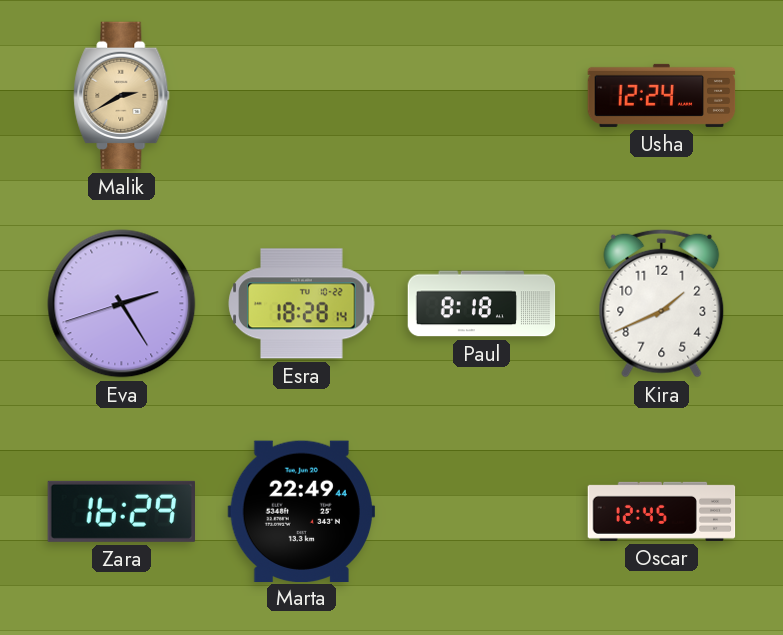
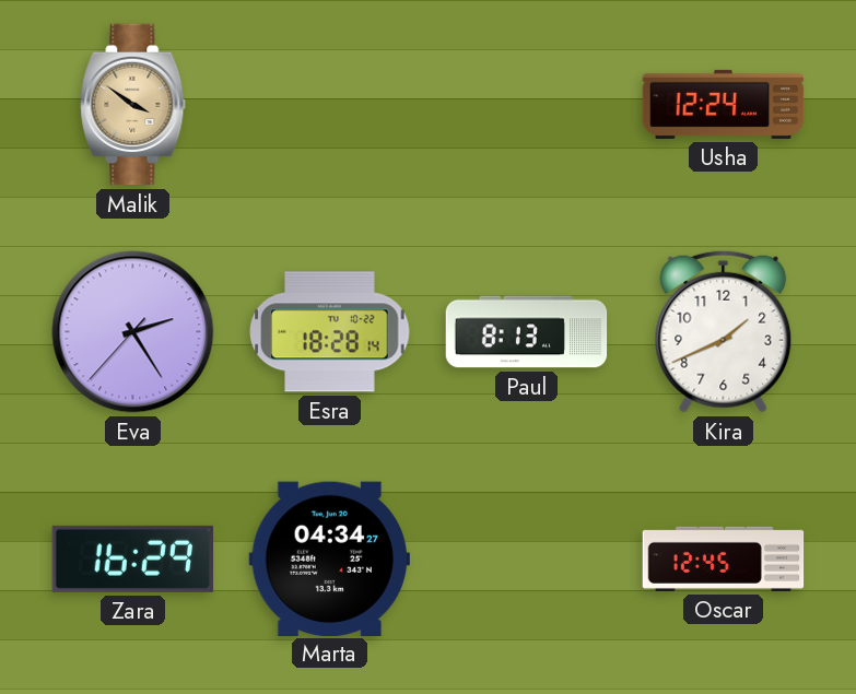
Malik: 2:40 -> 3:51 (133, 105)
Eva: 2:24:42 -> 2:24:37 (133, 332)
Paul: 8:18 -> 8:13 (527, 332)
Marta: 22:49 -> 04:34 (329, 558)
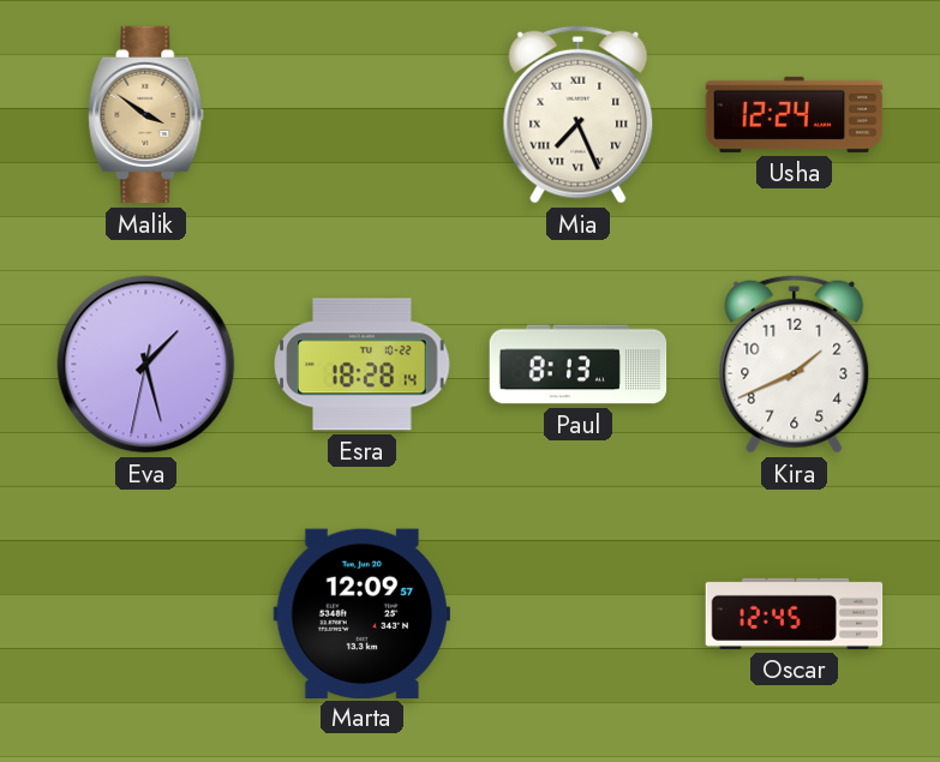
Mia: none -> 7:26 (579, 114)
Eva: 2:24 -> 1:27 (146, 365)
Zara: 16:29 -> none (132, 558)
Marta: 04:34 -> 12:09 (361, 613)
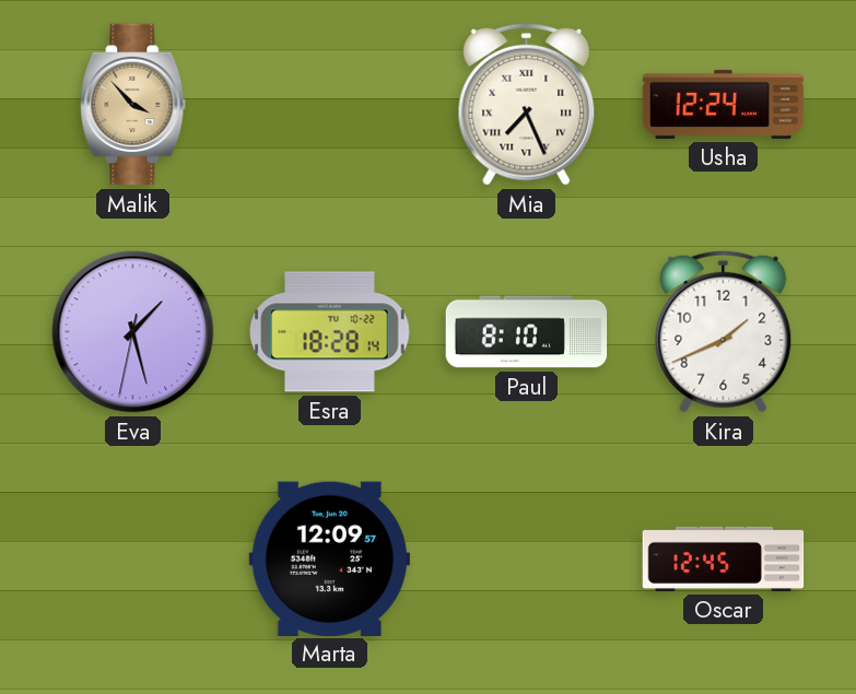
Malik: 3:51 -> 3:53 (133, 105)
Paul: 8:13 -> 8:10 (527, 332)
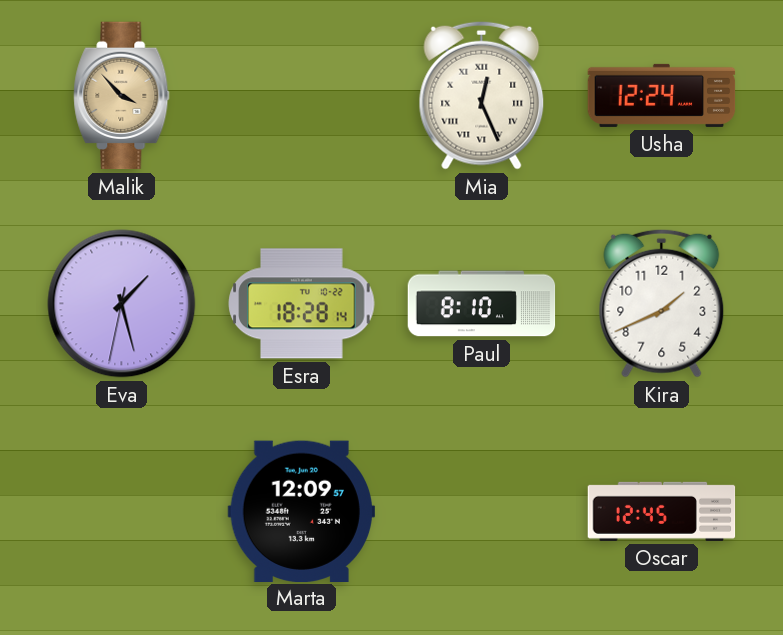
Mia: 7:26 -> 12:26 (482, 95)
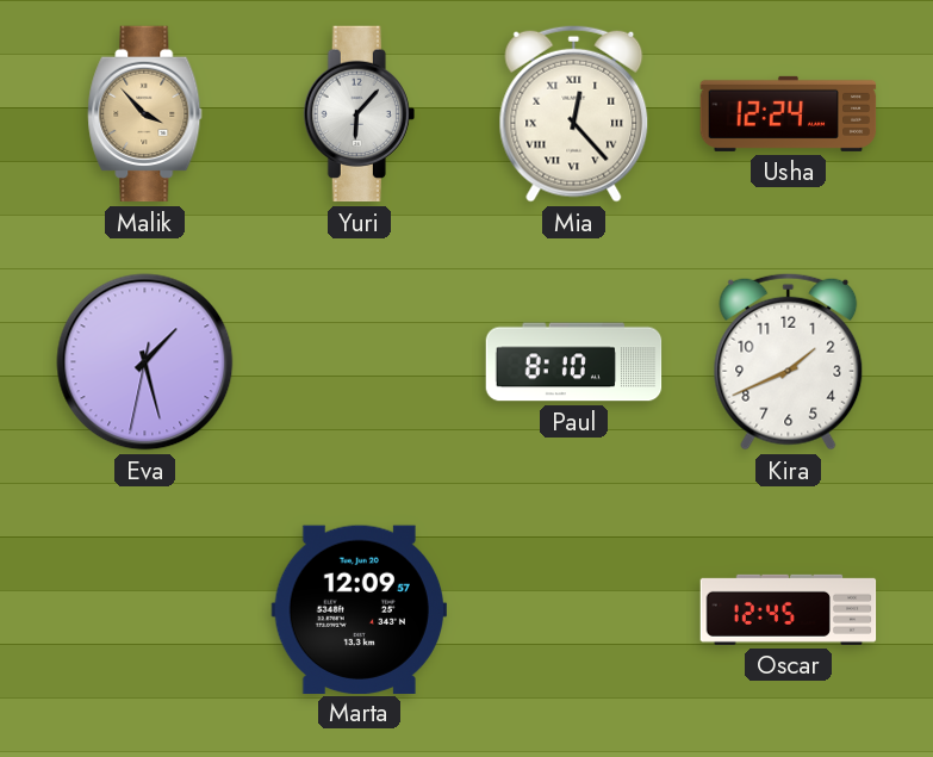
Yuri: none -> 6:07 (359, 114)
Mia: 12:26 -> 12:23 (574, 113)
Esra: 18:28 -> none (302, 304)
